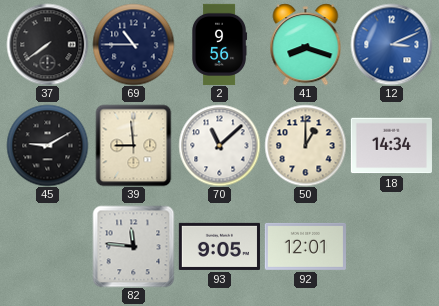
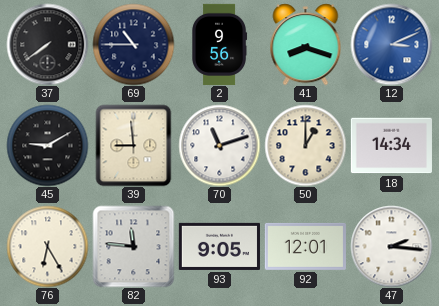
70: 11:08 -> 11:12 (219, 145)
76: none -> 6:25 (47, 246)
47: none -> 2:16 (391, 246)
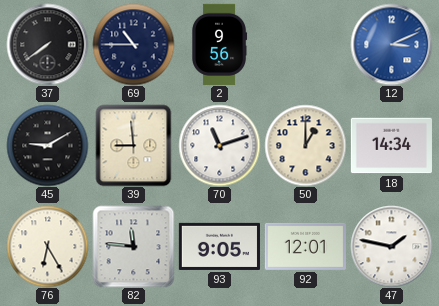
41: 8:18 -> none (306, 44)
47: 2:16 -> 1:47 (391, 246)
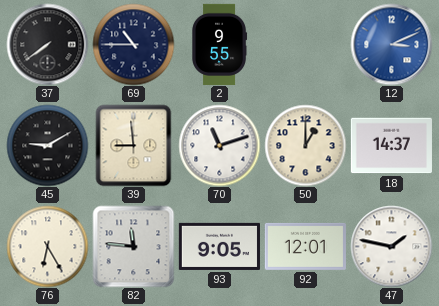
2: 9:56 -> 9:55 (220, 44)
18: 14:34 -> 14:37 (391, 146)
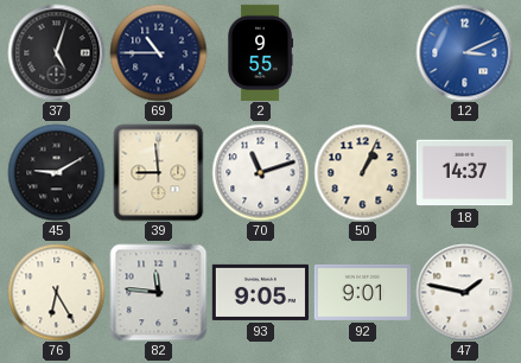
37: 7:39 -> 5:03 (56, 52)
50: 1:00 -> 1:04 (362, 172)
92: 12:01 -> 9:01 (362, 292)
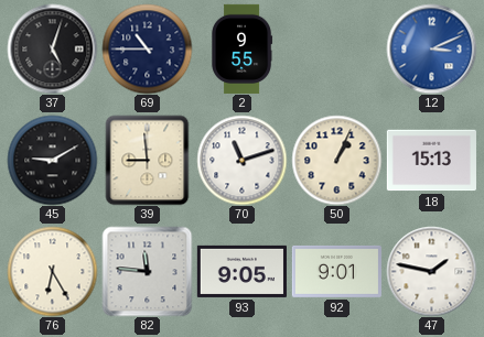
18: 14:37 -> 15:13 (431, 161)
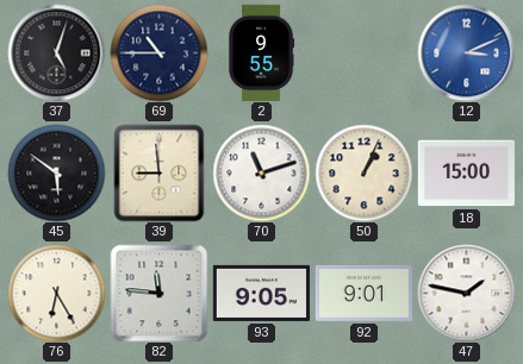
45: 9:10 -> 5:51 (56, 172)
18: 15:13 -> 15:00 (466, 174)
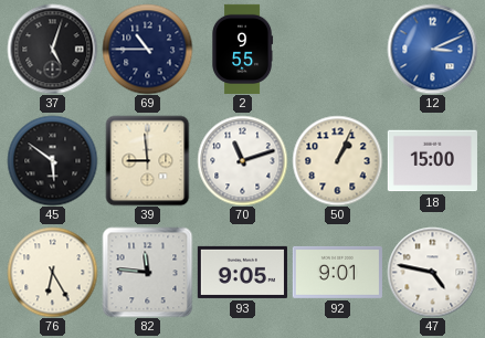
47: 1:47 -> 4:47 (432, 272)
